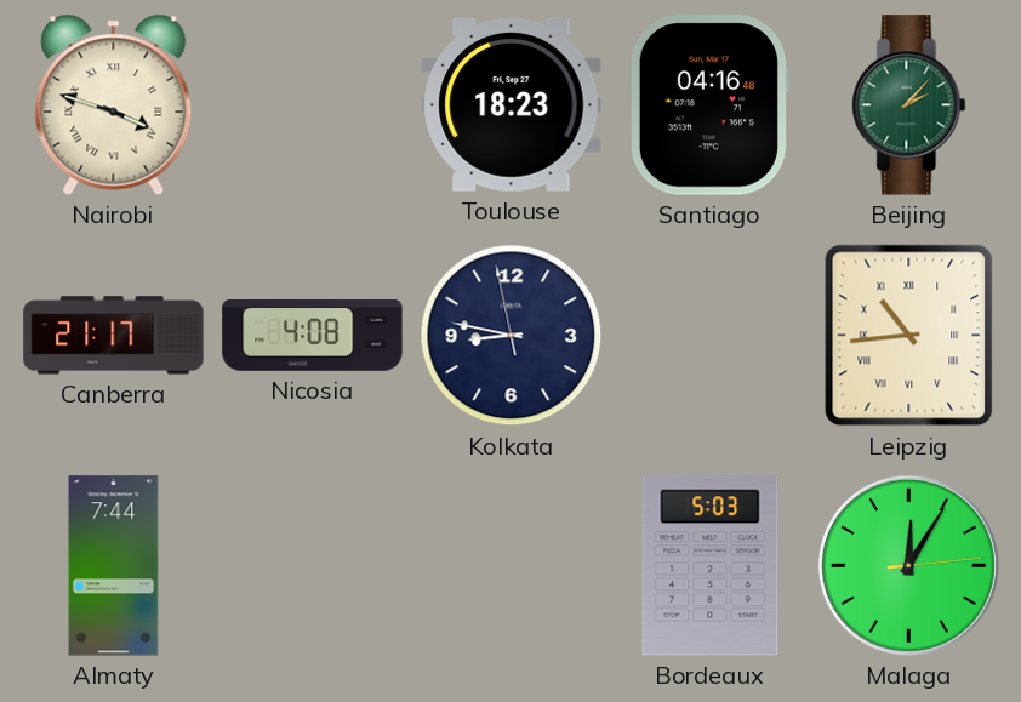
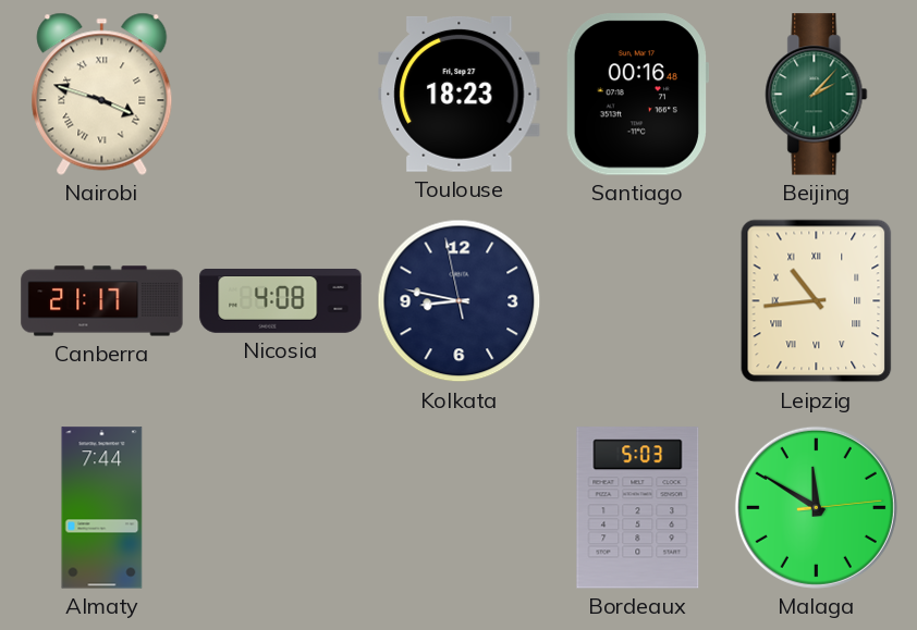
Santiago: 04:16 -> 00:16 (637, 95)
Malaga: 12:05 -> 11:50 (816, 507)
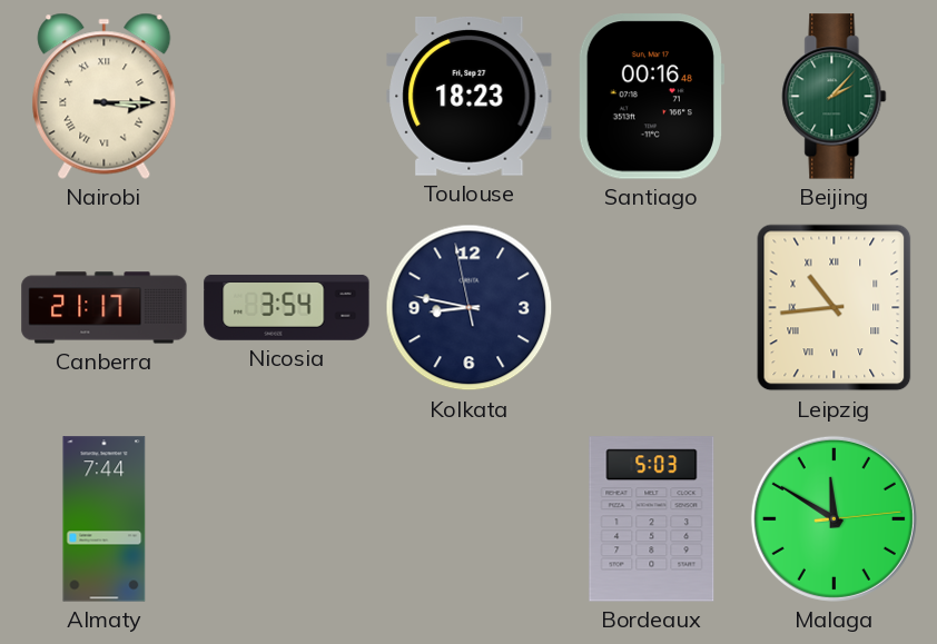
Nairobi: 3:48 -> 3:15 (105, 96)
Nicosia: 4:08 -> 3:54 (287, 307)
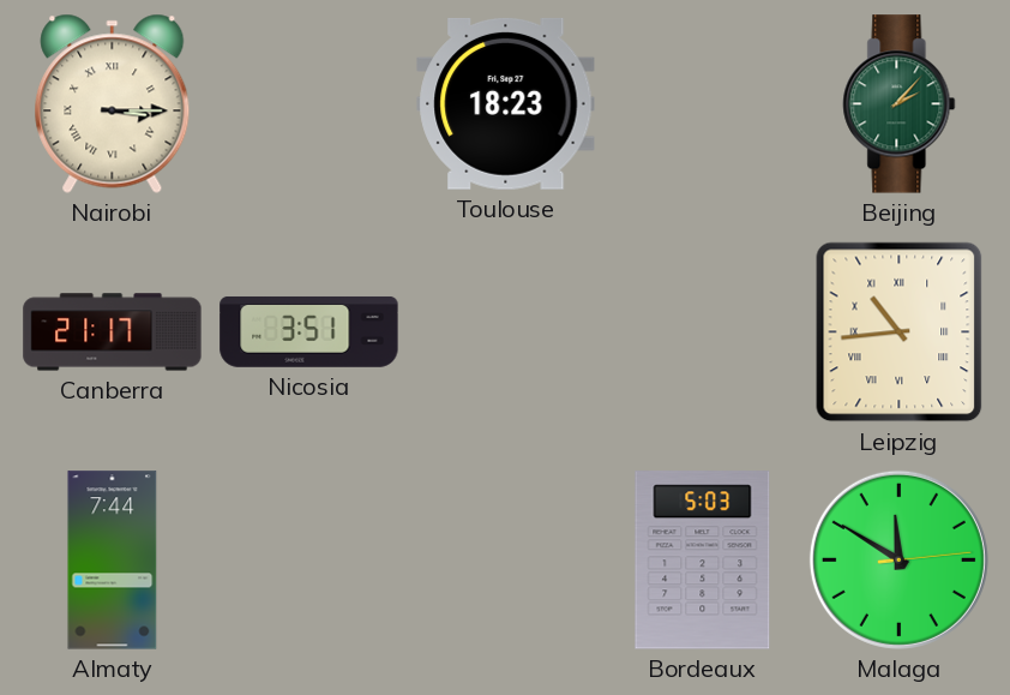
Santiago: 00:16 -> none (651, 97)
Nicosia: 3:54 -> 3:51 (309, 331)
Kolkata: 8:46 -> none (470, 308)
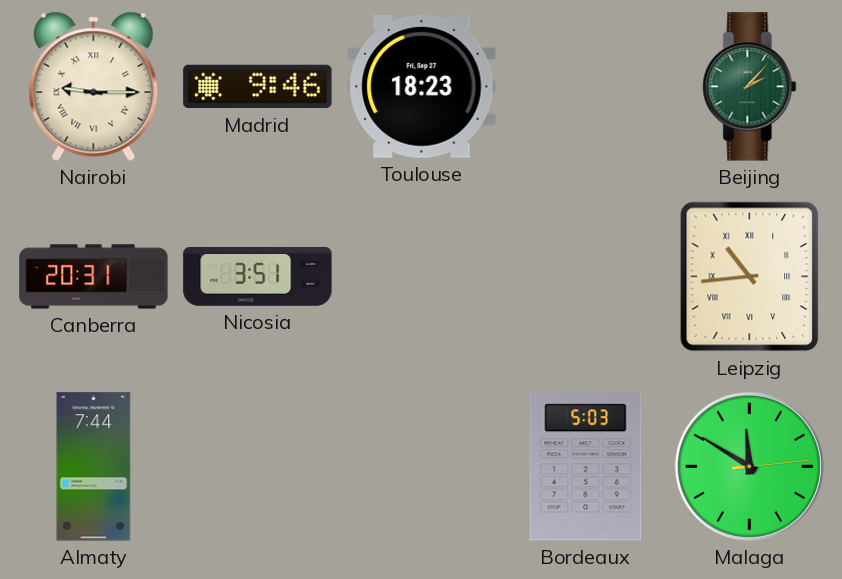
Nairobi: 3:15 -> 9:15 (94, 86)
Madrid: none -> 9:46 (258, 87)
Canberra: 21:17 -> 20:31 (94, 277)
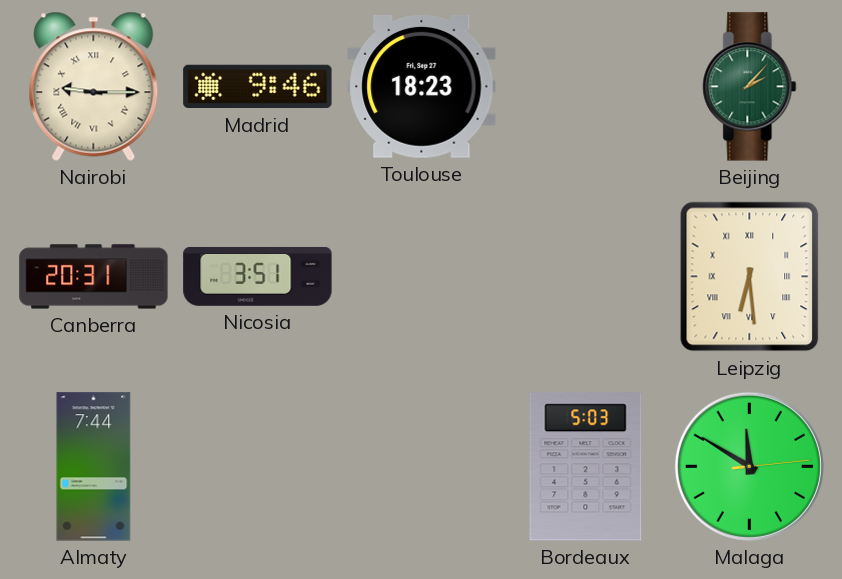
Leipzig: 10:44 -> 6:29 (750, 277)
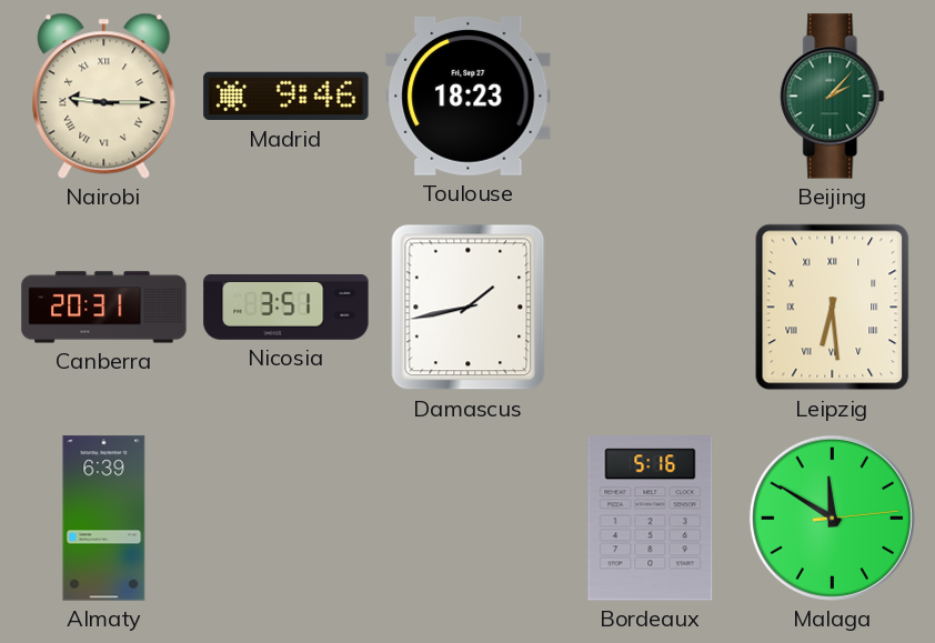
Damascus: none -> 1:43 (469, 308)
Almaty: 7:44 -> 6:39 (104, 519)
Bordeaux: 5:03 -> 5:16 (651, 519)
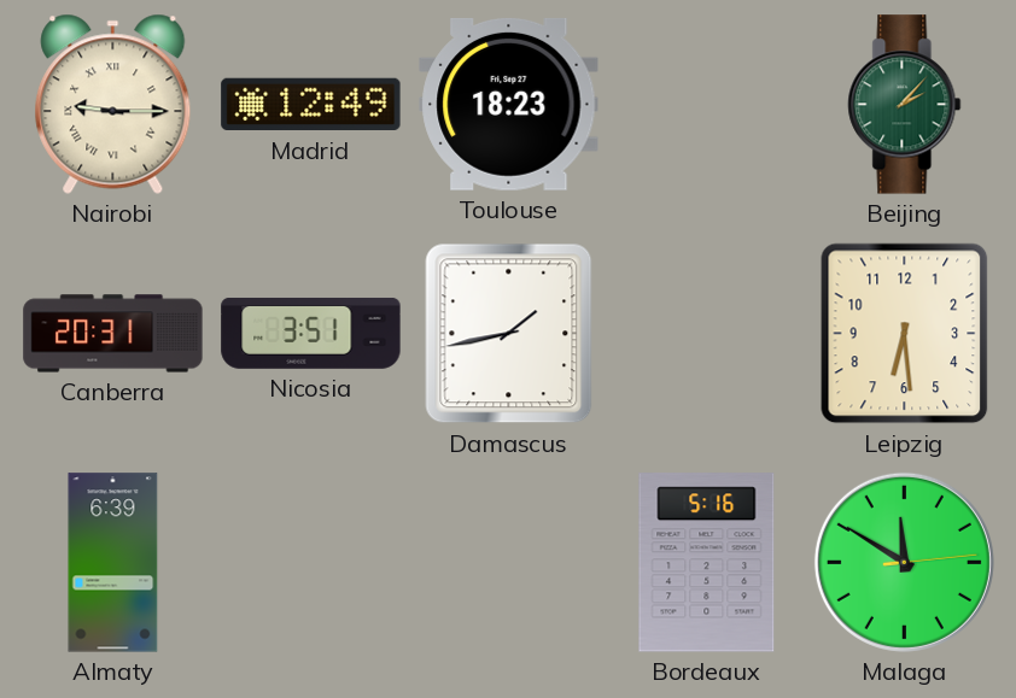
Madrid: 9:46 -> 12:49 (311, 105)
Leipzig numerals: Roman -> Arabic (905, 334)
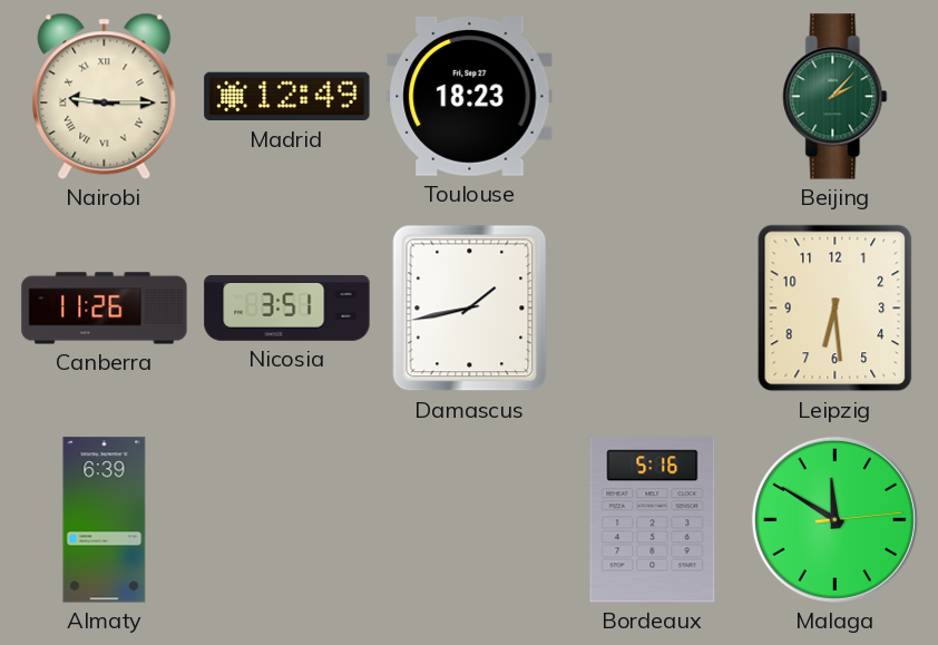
Canberra: 20:31 -> 11:26 (105, 309)
